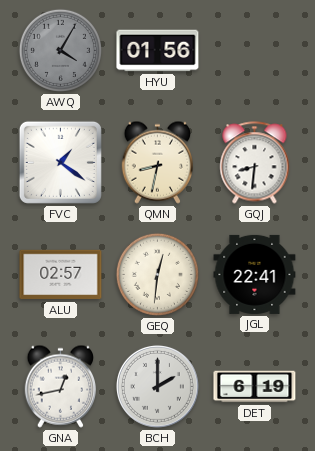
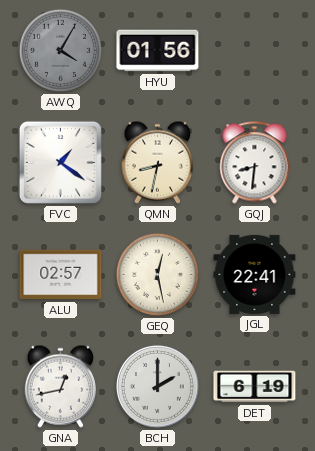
GEQ: 12:31 -> 12:28 (157, 274)
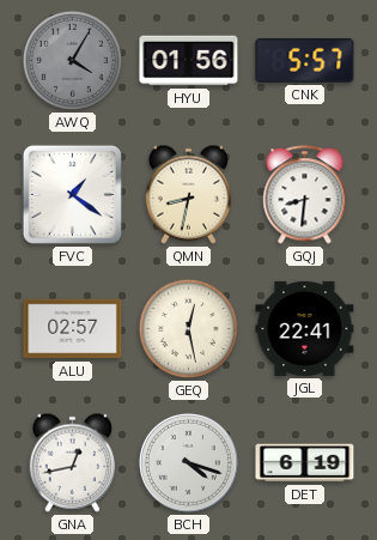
CNK: none -> 5:57 (305, 61)
BCH: 2:00 -> 4:18 (188, 462)
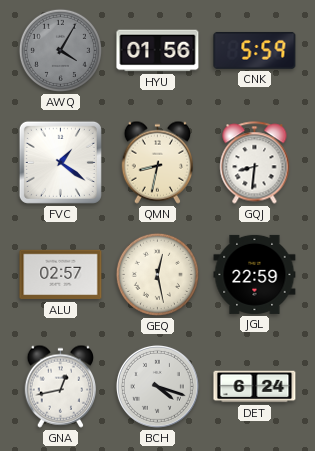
CNK: 5:57 -> 5:59 (255, 51)
JGL: 22:41 -> 22:59 (255, 274)
DET: 6:19 -> 6:24 (255, 387)
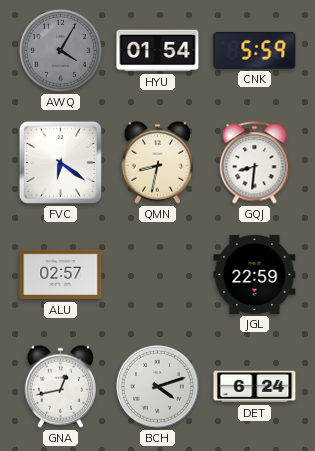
HYU: 01:56 -> 01:54 (158, 51)
FVC: 1:21 -> 6:21 (60, 162)
GEQ: 12:28 -> none (157, 274)
BCH: 4:18 -> 4:12 (157, 386)
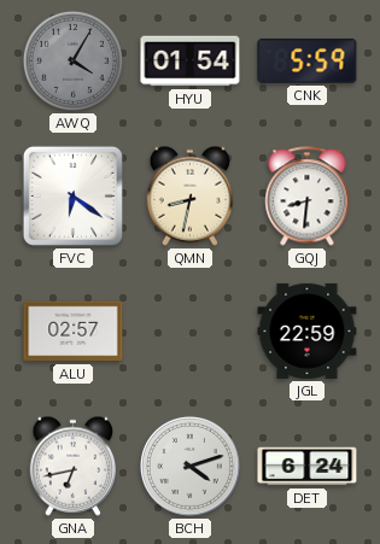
GNA: 12:43 -> 6:43 (72, 466)
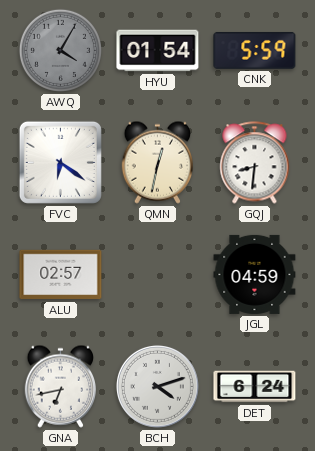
QMN: 8:32 -> 12:32 (157, 162)
JGL: 22:59 -> 04:59 (255, 274)
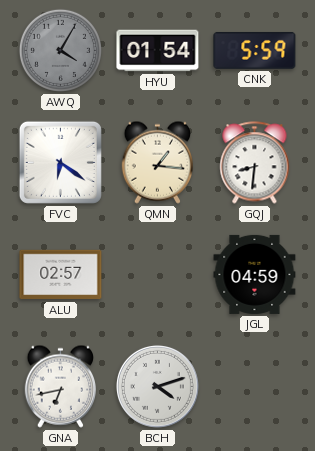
QMN: 12:32 -> 1:16 (157, 162)
DET: 6:24 -> none (255, 387)
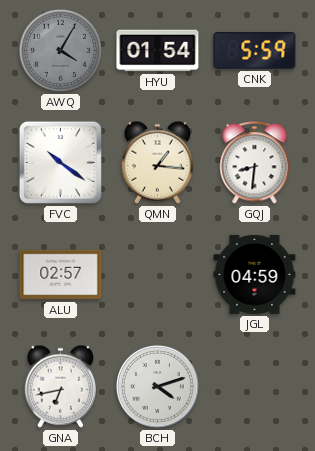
FVC: 6:21 -> 10:21 (60, 162)
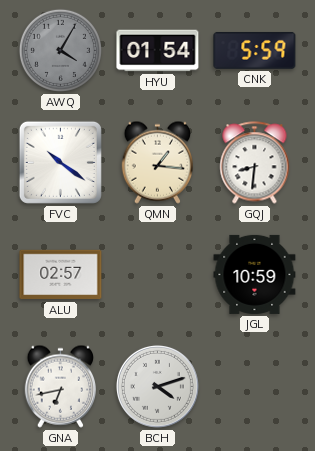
JGL: 04:59 -> 10:59 (255, 274)
